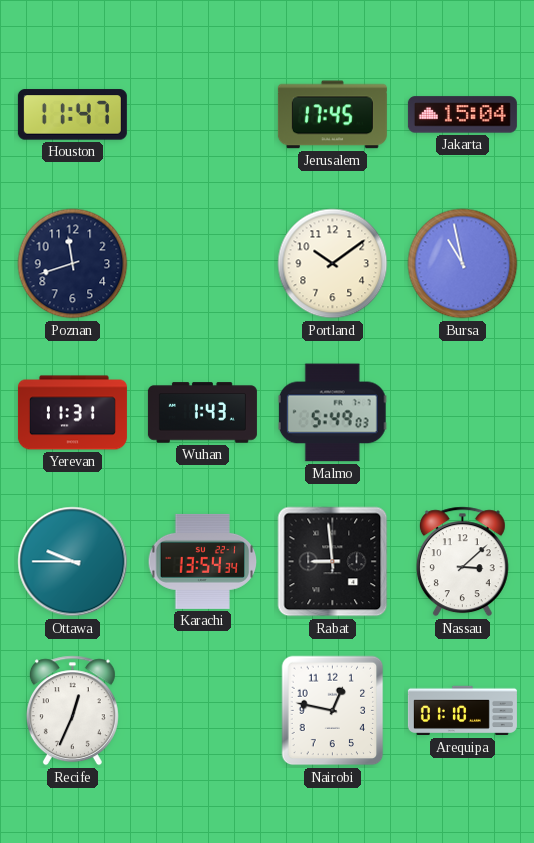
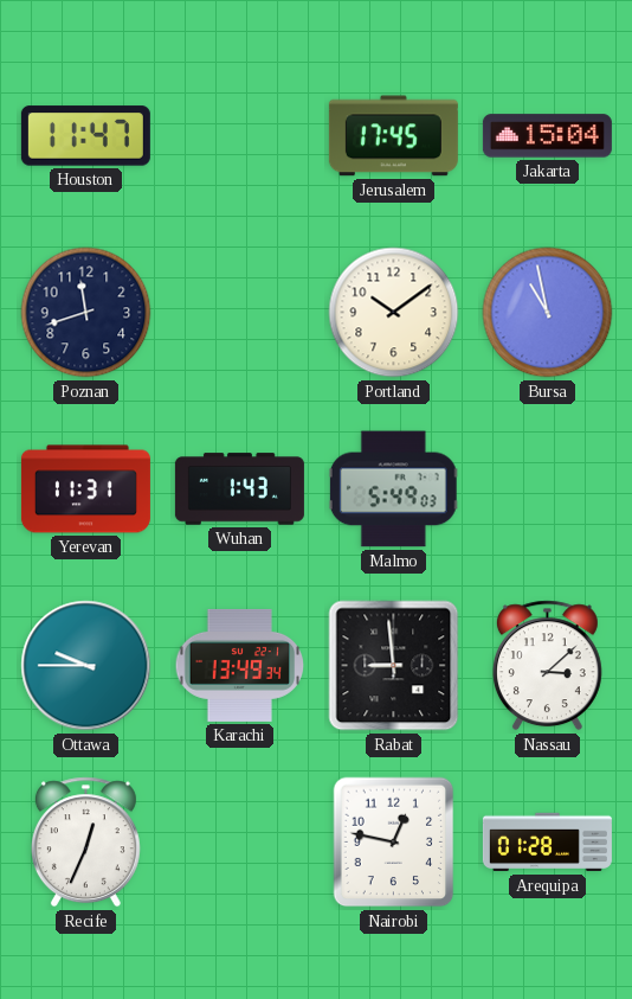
Karachi: 13:54 -> 13:49 (240, 665)
Arequipa: 01:10 -> 01:28 (547, 843)
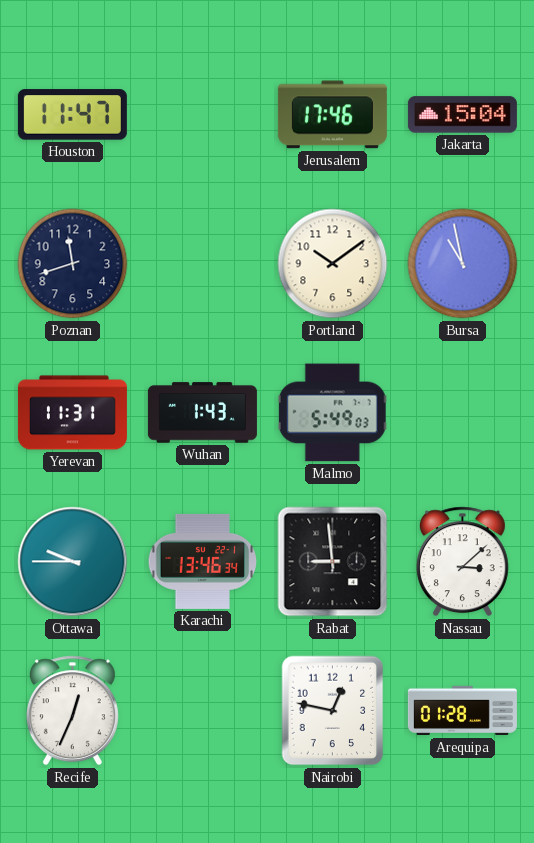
Jerusalem: 17:45 -> 17:46 (332, 115)
Karachi: 13:49 -> 13:46 (203, 561)
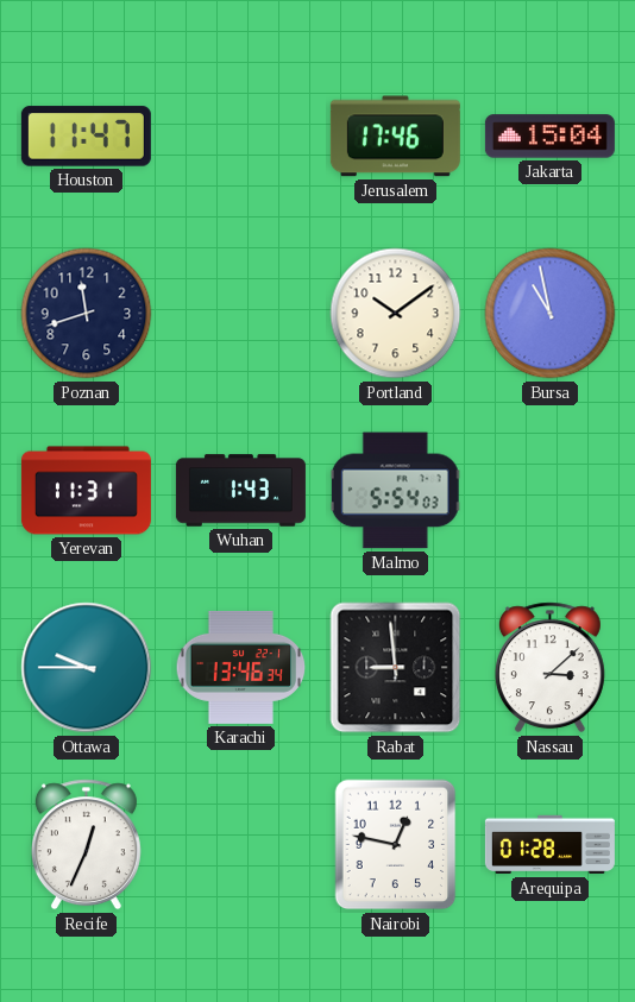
Malmo: 5:49 -> 5:54 (395, 491)
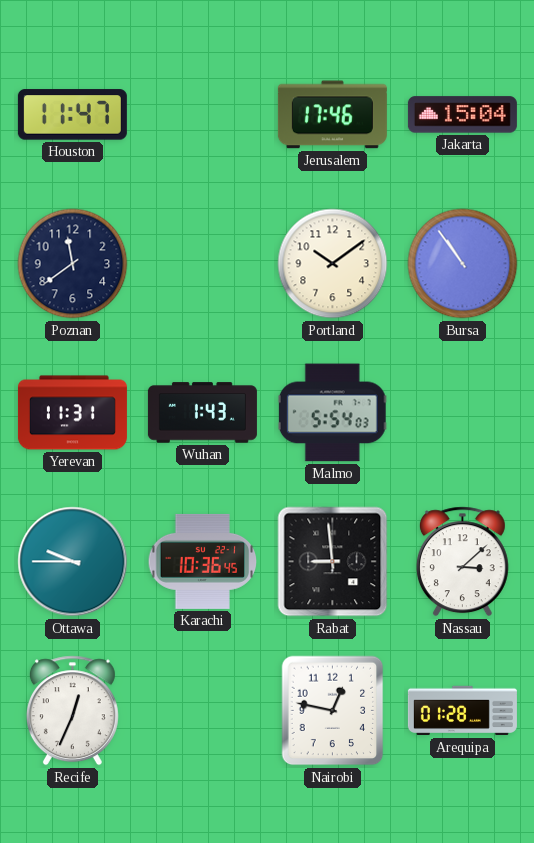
Poznan: 11:42 -> 11:39 (73, 264)
Bursa: 10:58 -> 10:54 (463, 264)
Karachi: 13:46 -> 10:36 (203, 561)
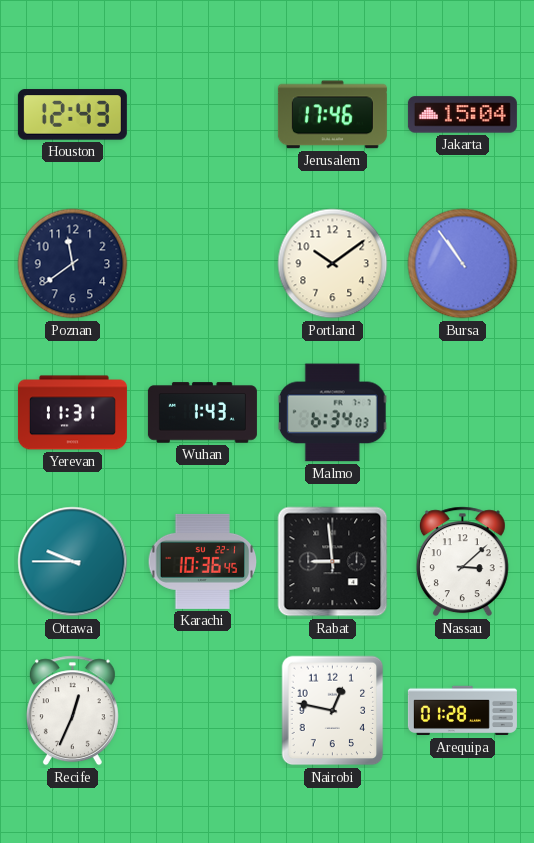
Houston: 11:47 -> 12:43 (72, 115)
Malmo: 5:54 -> 6:34 (332, 413)
